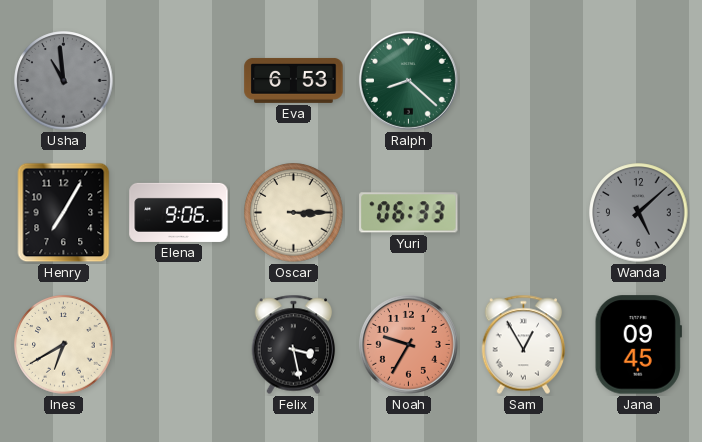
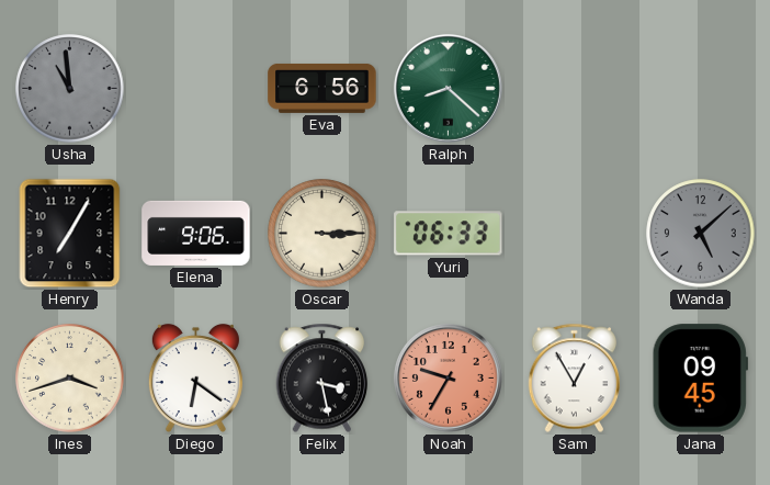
Eva: 6:53 -> 6:56 (322, 89)
Ines: 6:40 -> 3:42 (70, 379)
Diego: none -> 6:21 (195, 377)
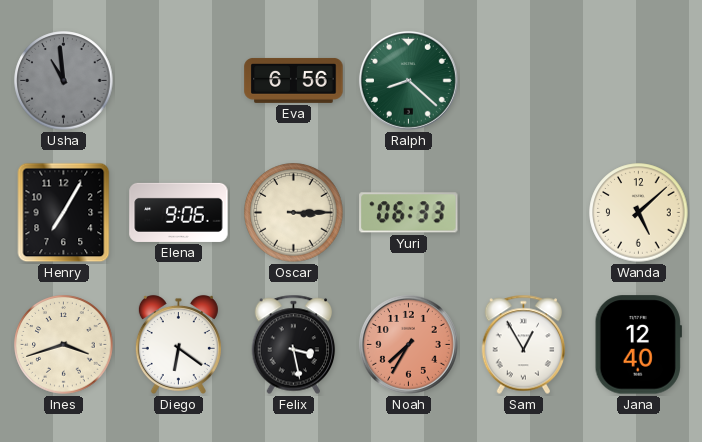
Wanda dial: grey -> cream (639, 213)
Noah: 9:35 -> 7:35 (408, 344)
Jana: 09:45 -> 12:40 (638, 345)
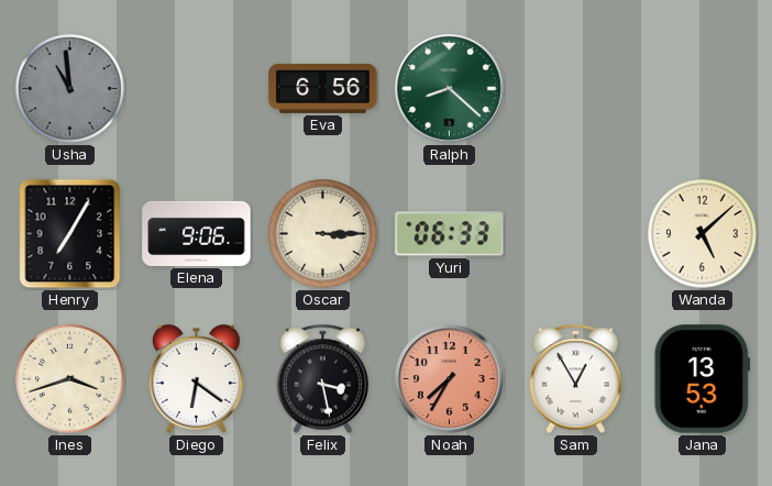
Jana: 12:40 -> 13:53 (702, 379)
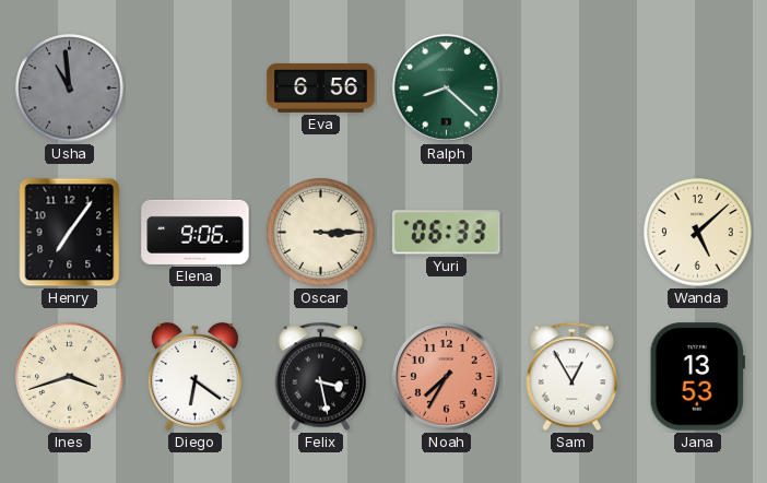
Henry: 7:05 -> 7:06 (70, 233)
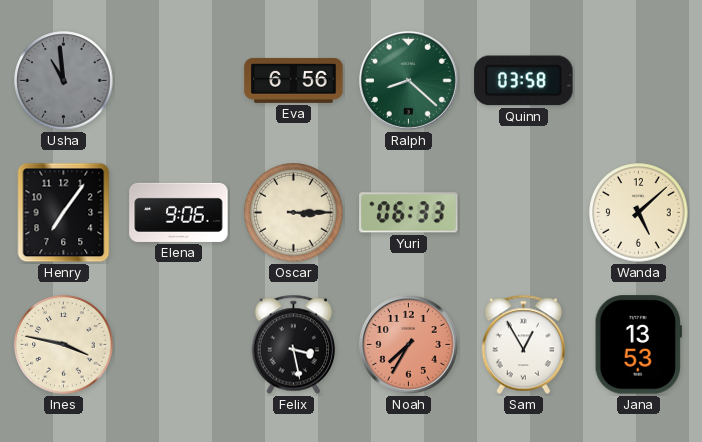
Quinn: none -> 03:58 (524, 81)
Ines: 3:42 -> 3:47 (64, 345)
Diego: 6:21 -> none (194, 376)
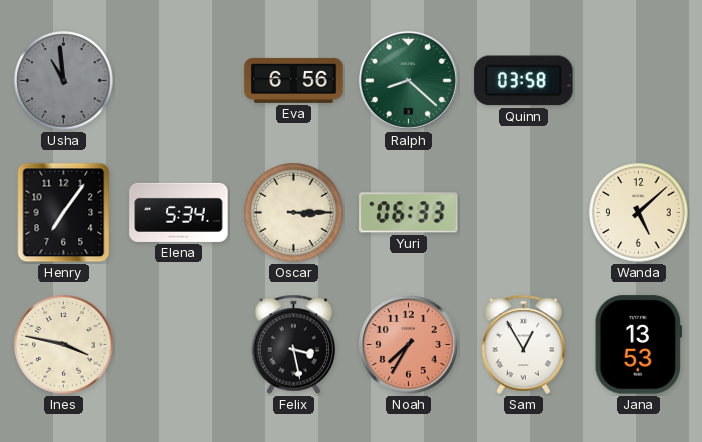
Elena: 9:06 -> 5:34 (179, 212)
